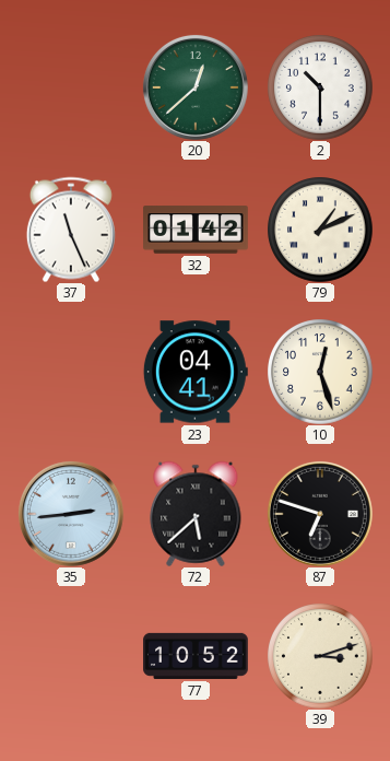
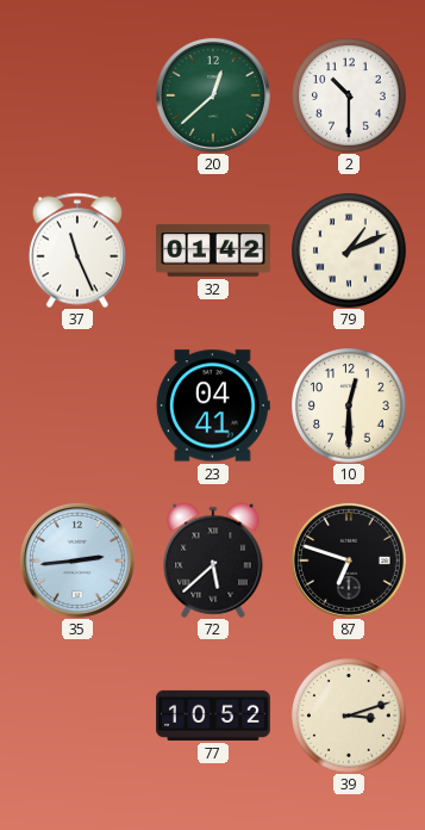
10: 12:27 -> 12:30 (349, 405)
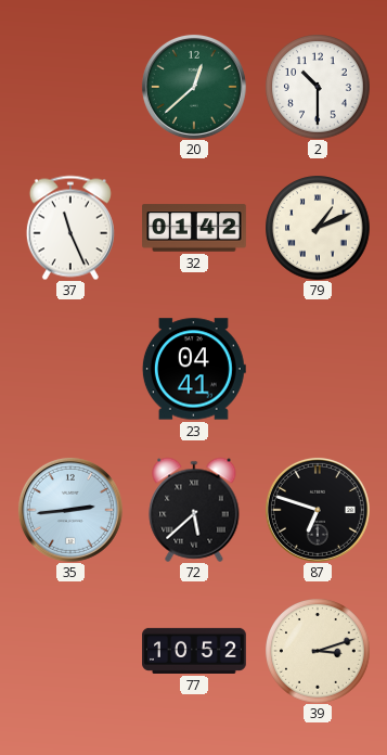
10: 12:30 -> none (349, 405)
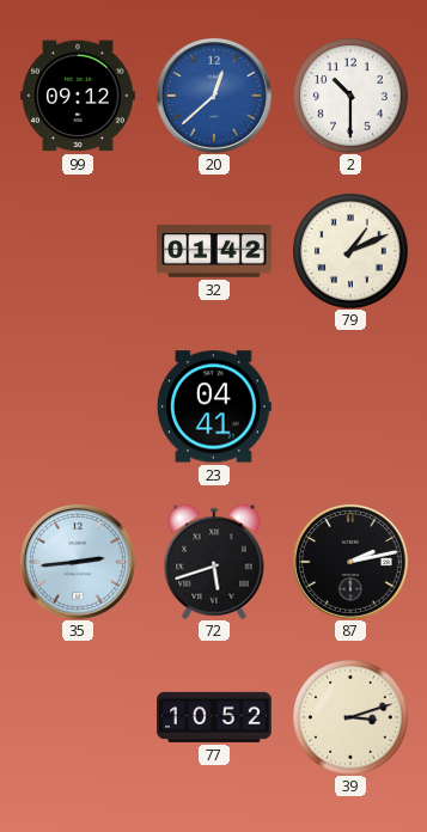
99: none -> 09:12 (79, 96)
20 dial: green -> blue (214, 96)
37: 11:26 -> none (70, 228)
72: 5:38 -> 5:42 (214, 562)
87: 6:48 -> 2:13 (350, 562)
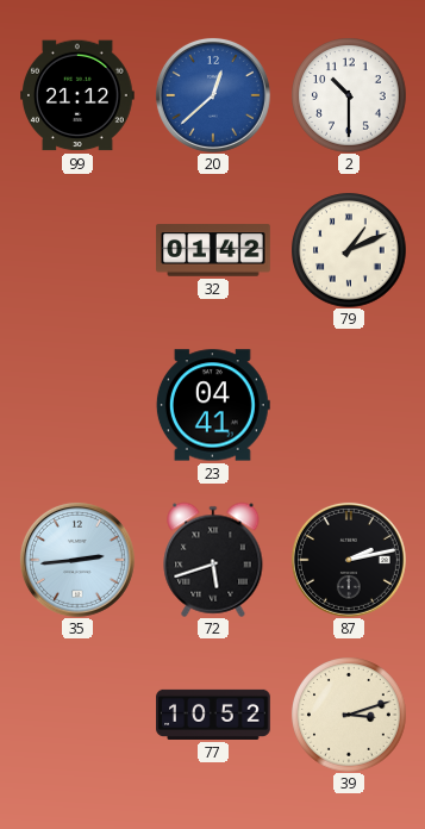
99: 09:12 -> 21:12 (79, 95)
